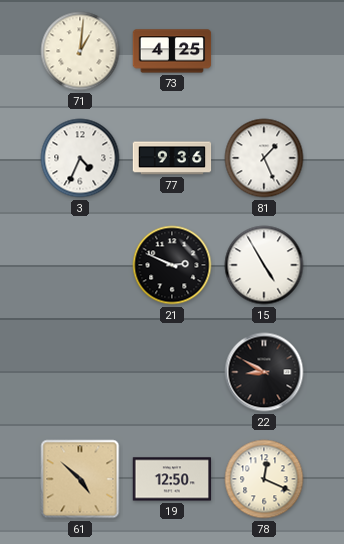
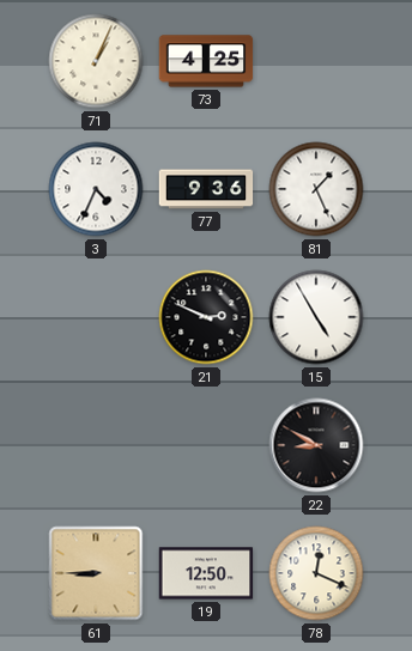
71: 1:01 -> 1:04 (96, 61)
61: 4:52 -> 8:45 (96, 573)
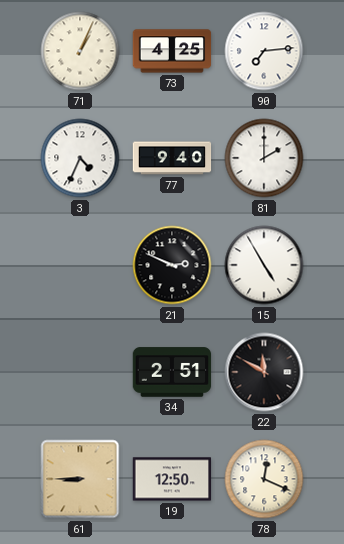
90: none -> 7:14 (264, 51)
77: 9:36 -> 9:40 (172, 158)
81: 1:26 -> 2:00 (264, 158)
34: none -> 2:51 (172, 372)
22: 8:50 -> 11:50 (264, 372)
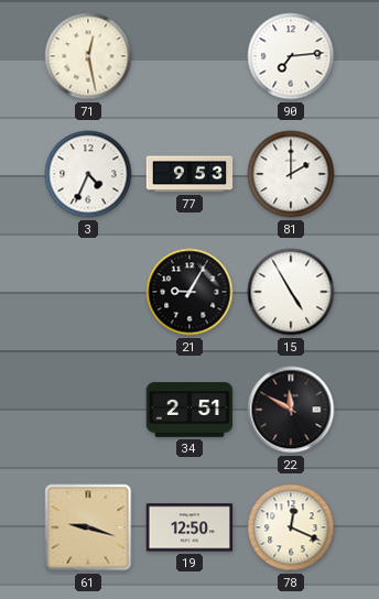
71: 1:04 -> 12:28 (88, 56)
73: 4:25 -> none (172, 51)
77: 9:40 -> 9:53 (189, 174)
21: 2:49 -> 9:05 (189, 292)
61: 8:45 -> 9:18 (88, 527)
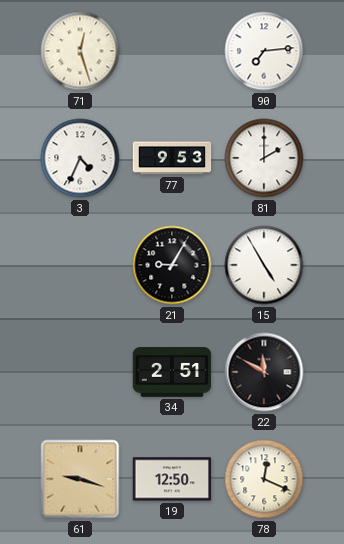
71: 12:28 -> 12:27 (80, 51)
